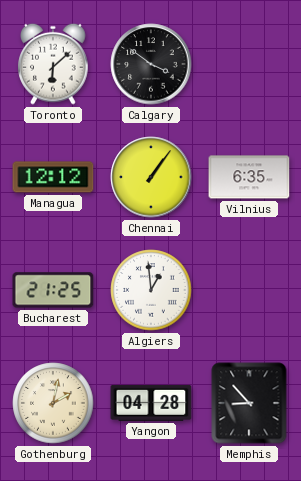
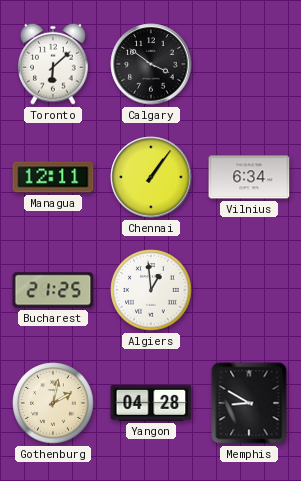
Managua: 12:12 -> 12:11 (53, 177)
Vilnius: 6:35 -> 6:34 (249, 177)
Memphis: 8:53 -> 8:50 (249, 403)
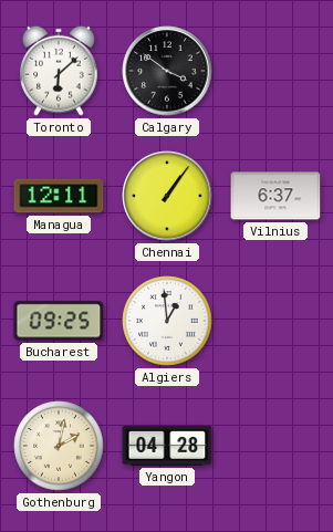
Vilnius: 6:34 -> 6:37 (275, 196)
Bucharest: 21:25 -> 09:25 (59, 321)
Memphis: 8:50 -> none (249, 403)
